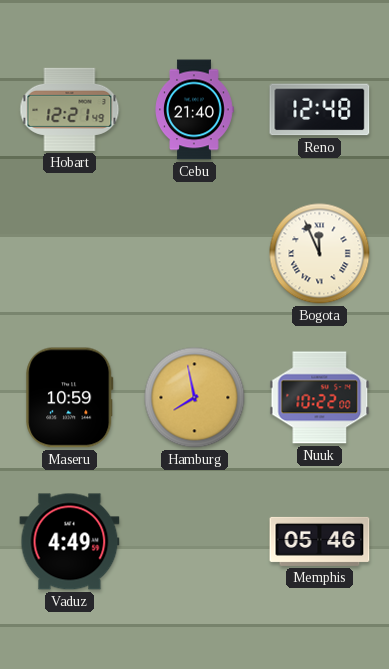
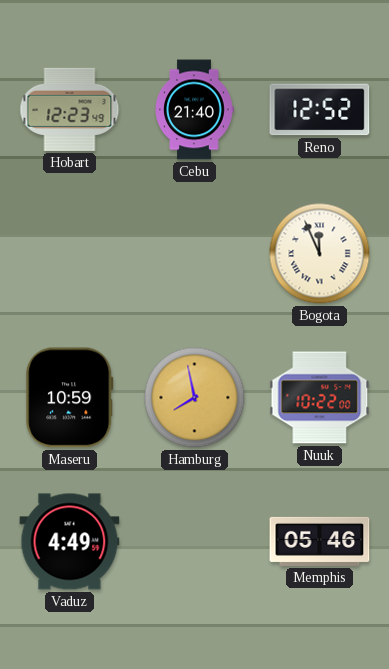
Hobart: 12:21 -> 12:23 (70, 109)
Reno: 12:48 -> 12:52 (320, 110)
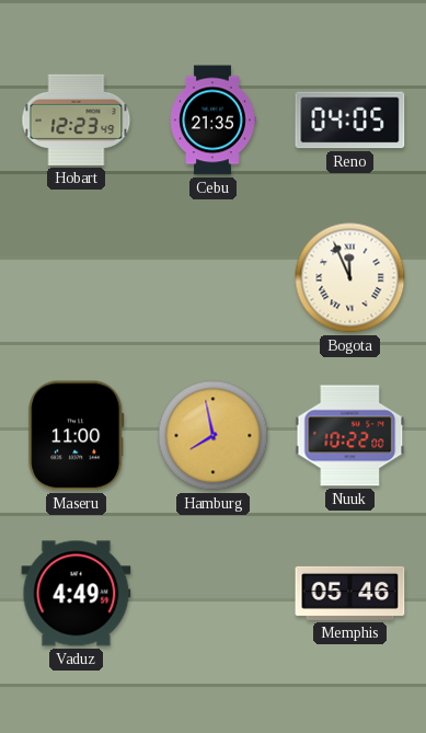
Cebu: 21:40 -> 21:35 (212, 121)
Reno: 12:52 -> 04:05 (350, 121)
Maseru: 10:59 -> 11:00 (77, 436)
